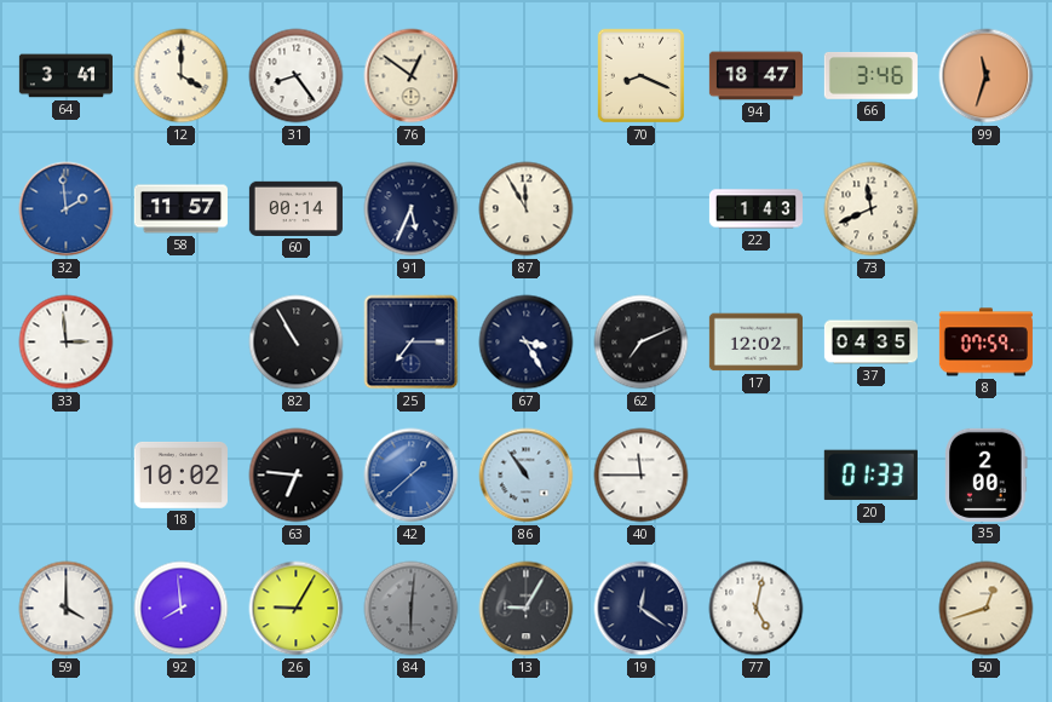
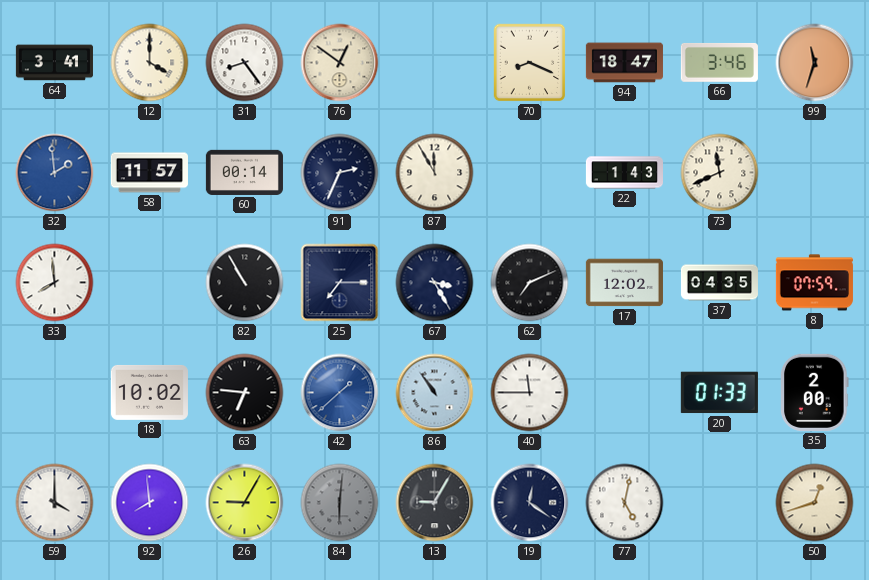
91: 5:34 -> 2:34 (340, 173)
33: 2:59 -> 7:59 (55, 283)
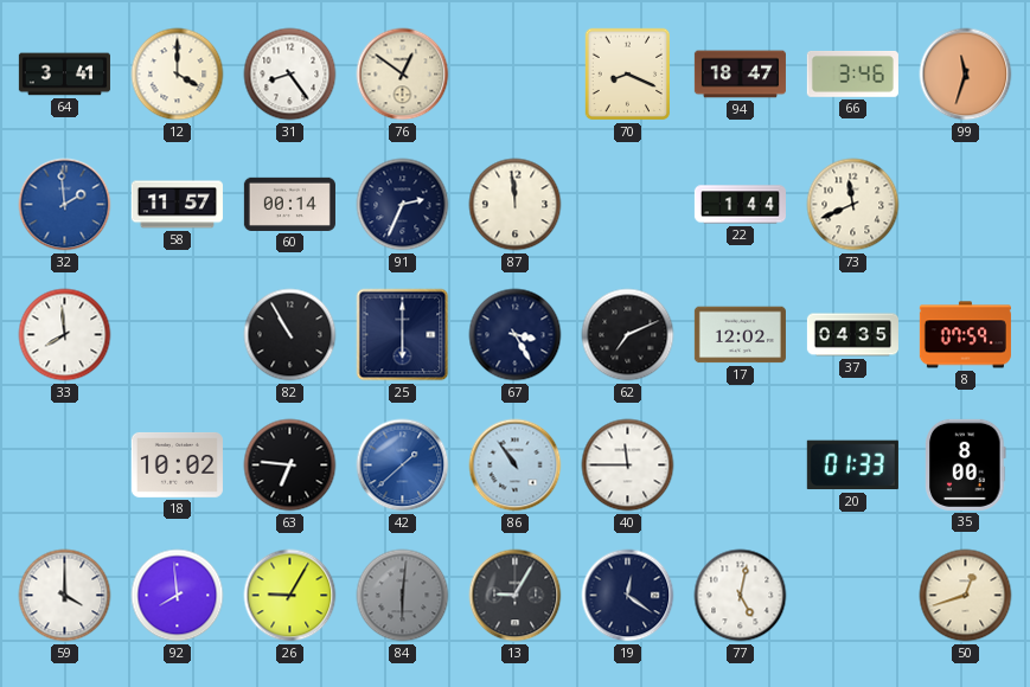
87: 11:55 -> 11:59 (516, 205)
22: 1:43 -> 1:44 (740, 205)
25: 7:15 -> 6:00 (403, 335)
35: 2:00 -> 8:00 (966, 464)
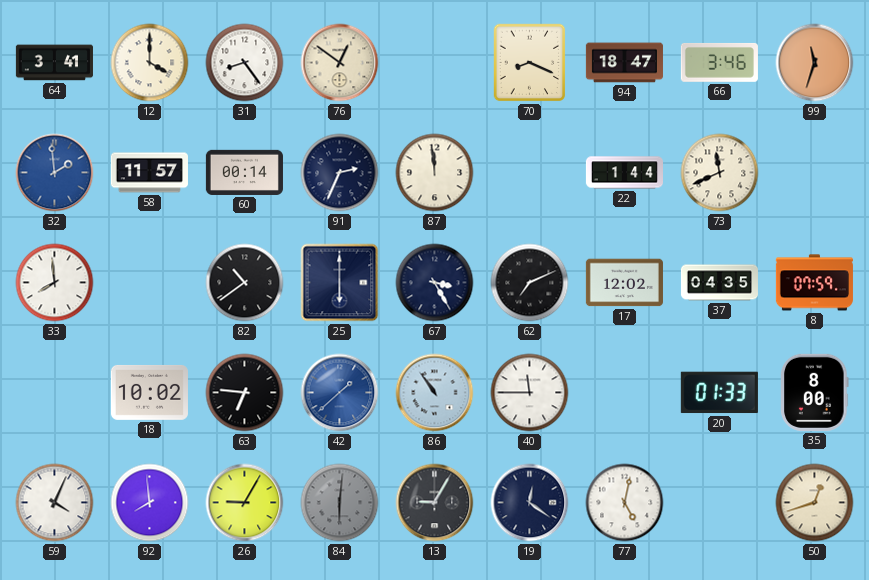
82: 10:55 -> 10:39 (245, 283)
59: 4:00 -> 4:04 (55, 503)
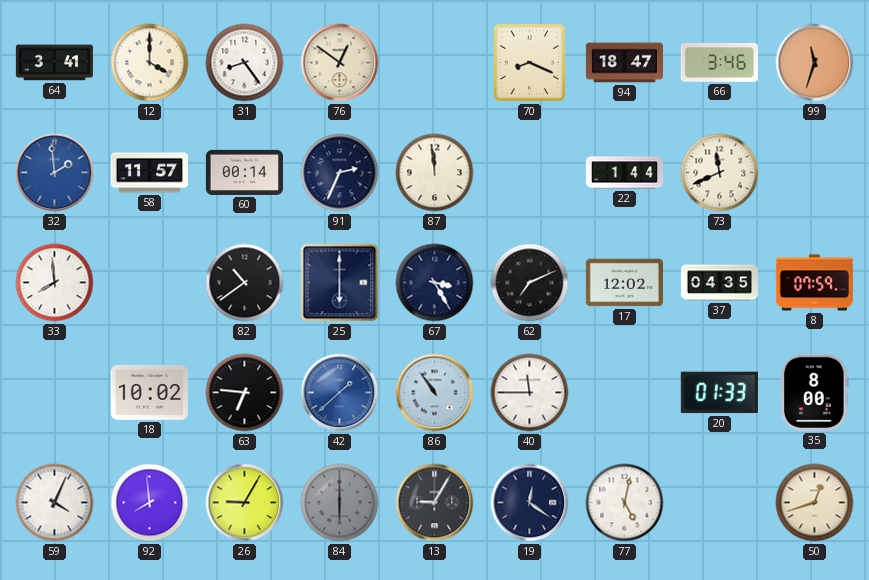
84: 6:01 -> 6:00 (340, 503)
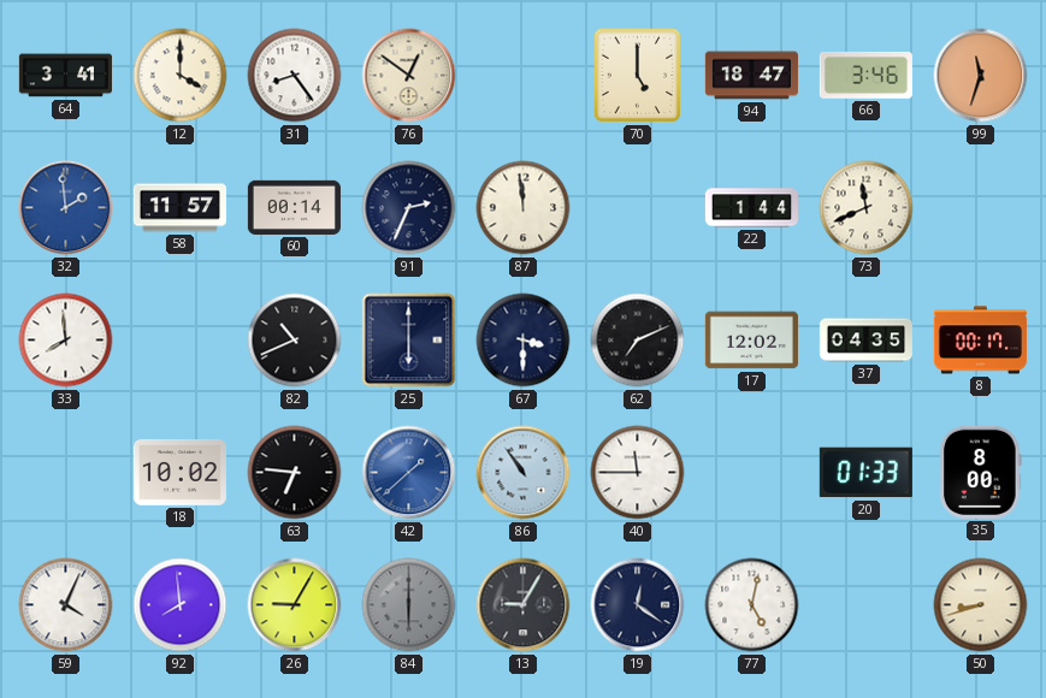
70: 8:19 -> 5:00 (638, 76)
82: 10:39 -> 10:41 (295, 341)
67: 3:25 -> 3:30 (524, 341)
8: 07:59 -> 00:17 (980, 341)
50: 12:42 -> 8:42 (981, 605)
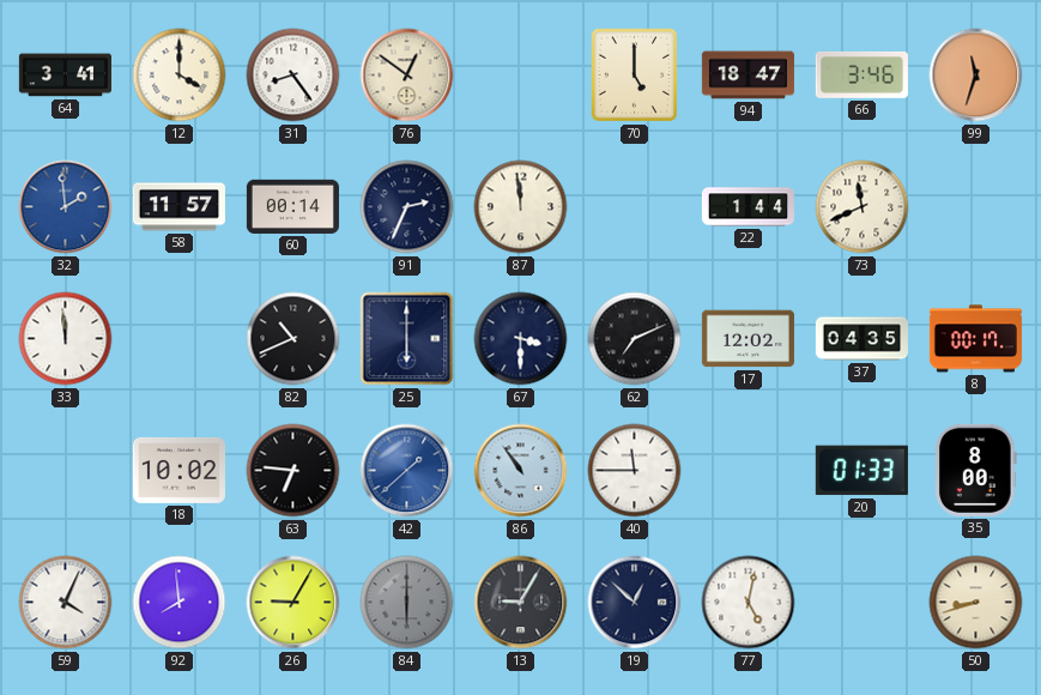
33: 7:59 -> 11:59 (66, 339)
19: 12:21 -> 12:52 (635, 603)
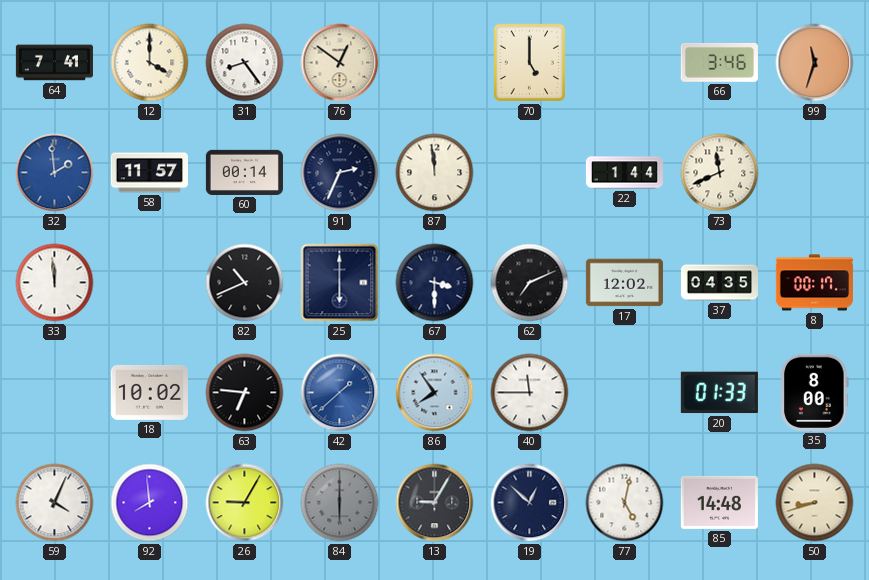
64: 3:41 -> 7:41 (54, 63)
94: 18:47 -> none (748, 75)
86: 10:54 -> 7:54 (435, 393)
85: none -> 14:48 (719, 502)
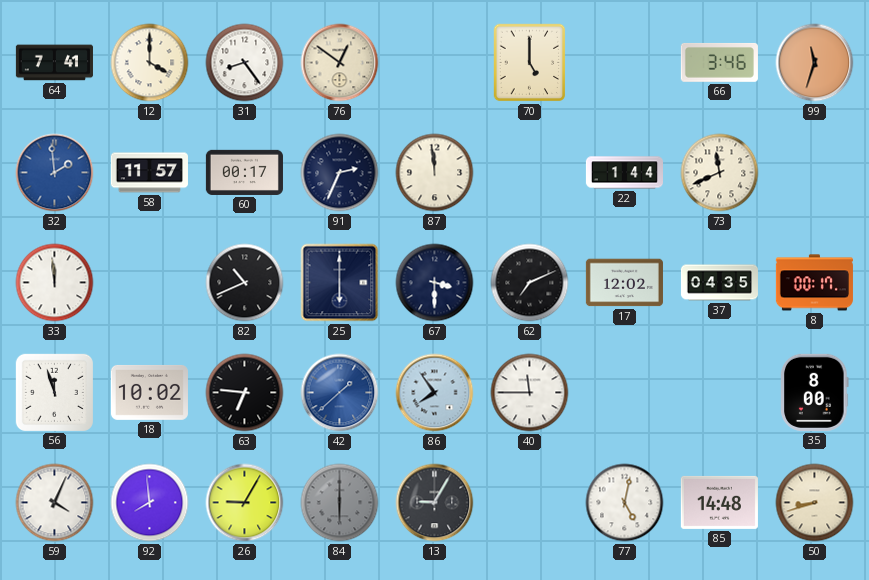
60: 00:14 -> 00:17 (244, 172)
56: none -> 11:57 (54, 392)
20: 01:33 -> none (719, 393)
19: 12:52 -> none (530, 503)
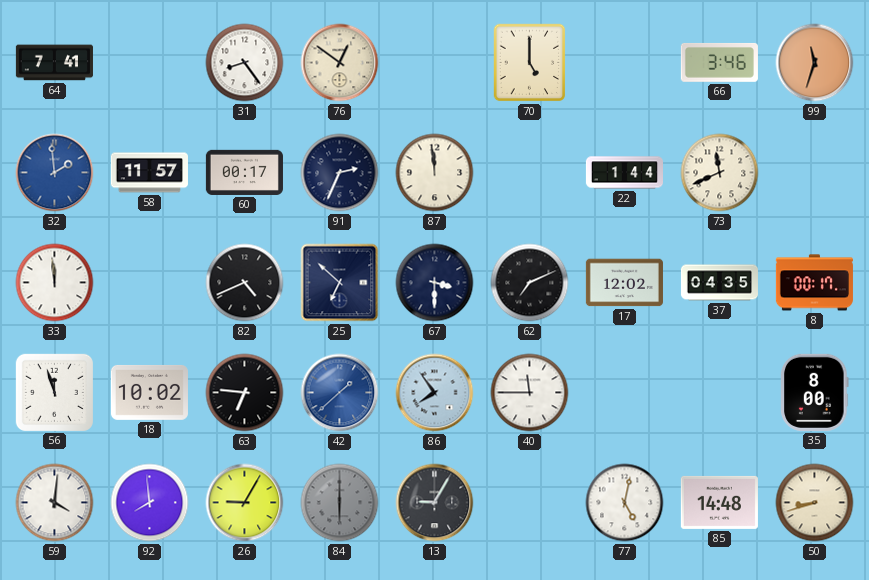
12: 4:00 -> none (150, 63)
82: 10:41 -> 4:41 (245, 283)
25: 6:00 -> 6:52 (340, 283)
59: 4:04 -> 4:01 (55, 503)
